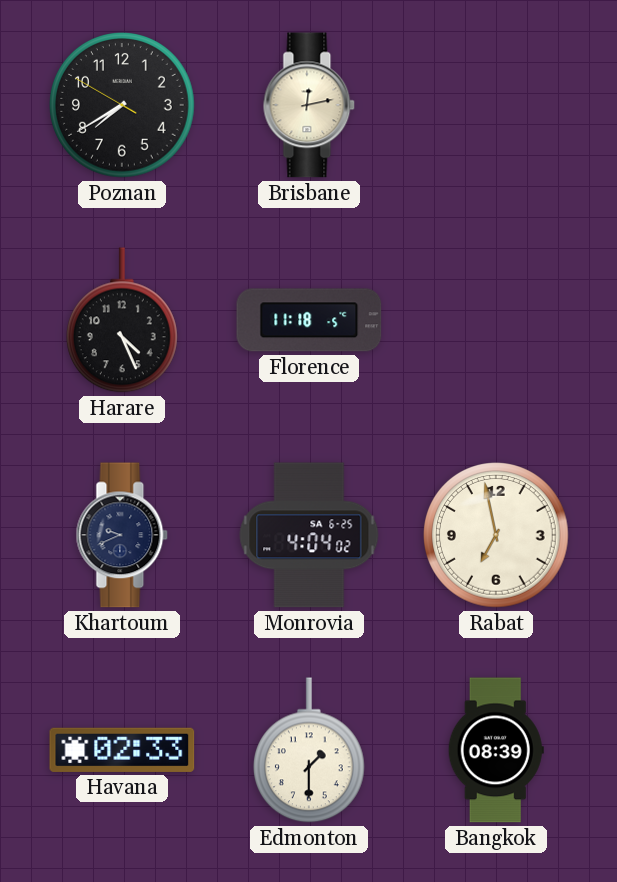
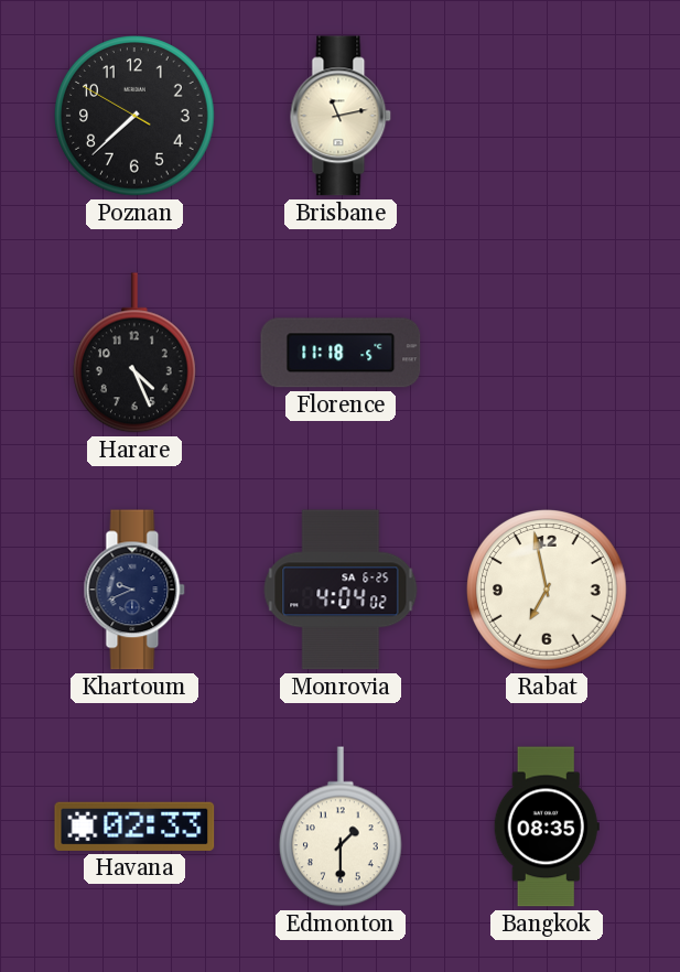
Poznan: 7:39 -> 7:37 (136, 117)
Brisbane: 12:13 -> 11:13 (341, 116)
Bangkok: 08:39 -> 08:35 (547, 827)
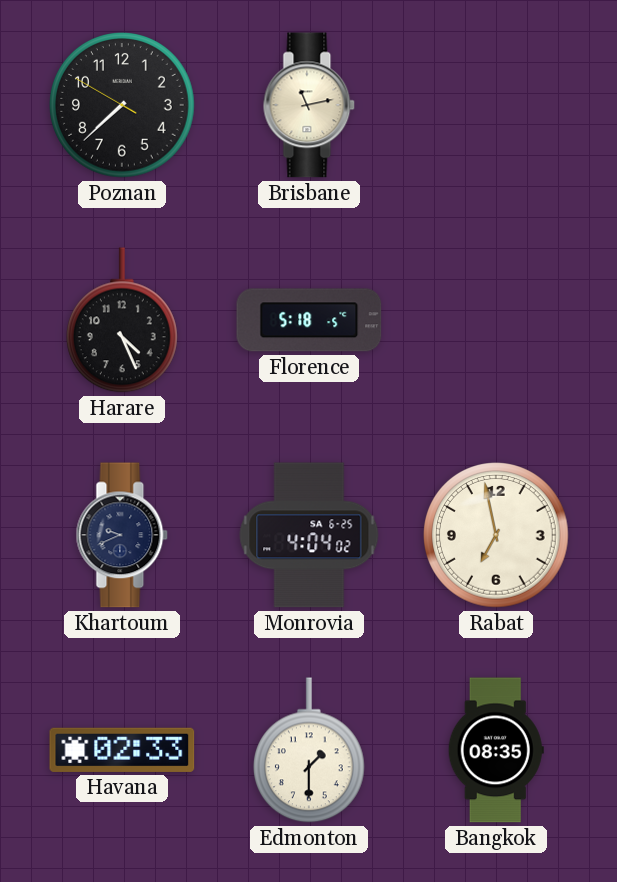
Florence: 11:18 -> 5:18 (309, 320)
